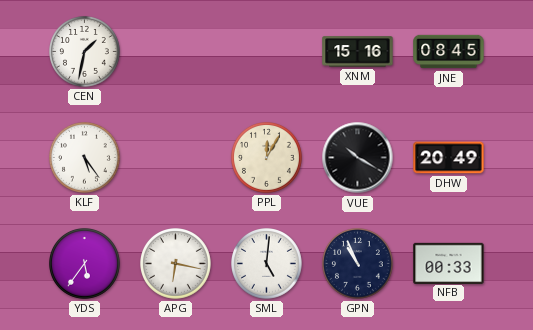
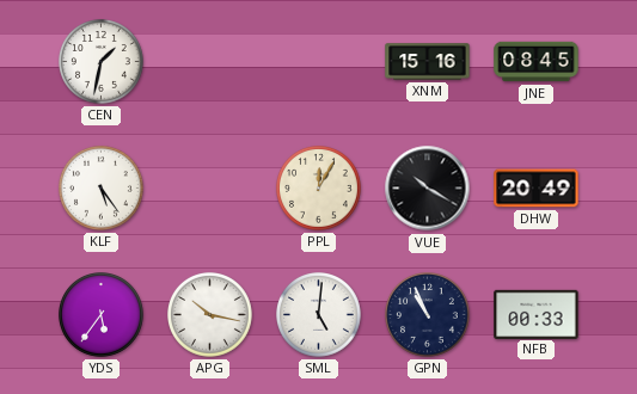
APG: 6:17 -> 10:17 (210, 315)
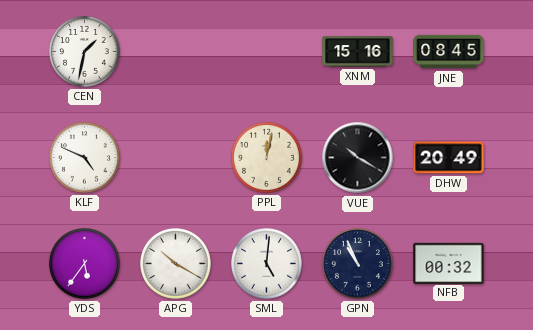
KLF: 5:24 -> 4:49 (85, 158)
PPL: 12:05 -> 12:02 (267, 158)
APG: 10:17 -> 10:20 (176, 264)
NFB: 00:33 -> 00:32 (449, 263)
